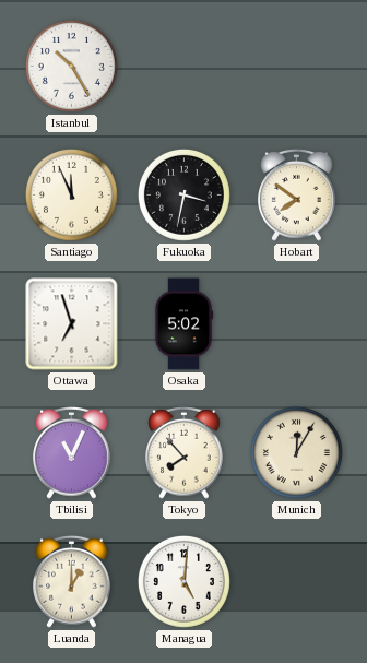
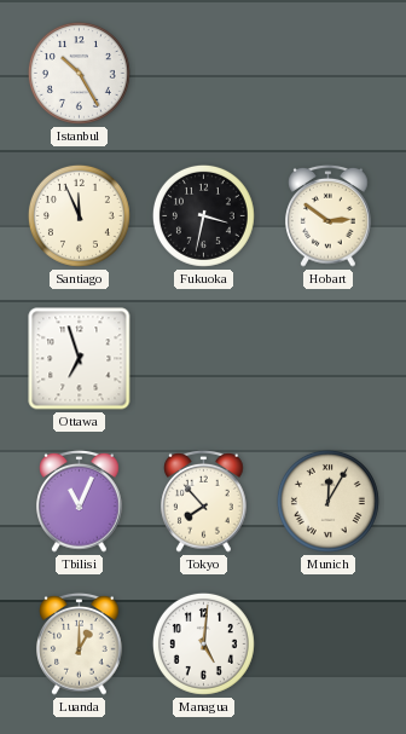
Hobart: 7:51 -> 2:51 (329, 215)
Osaka: 5:02 -> none (183, 324)
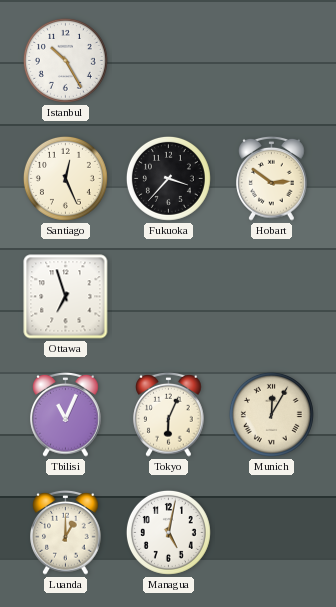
Santiago: 11:56 -> 12:26 (65, 178)
Fukuoka: 3:32 -> 3:37 (168, 178)
Tokyo: 7:53 -> 6:04 (169, 414)
Managua: 5:01 -> 5:02 (168, 532)
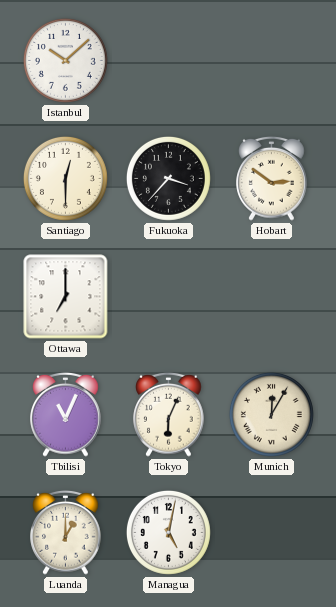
Istanbul: 10:25 -> 10:08 (65, 60)
Santiago: 12:26 -> 12:30 (65, 178)
Ottawa: 6:57 -> 7:00 (66, 297)
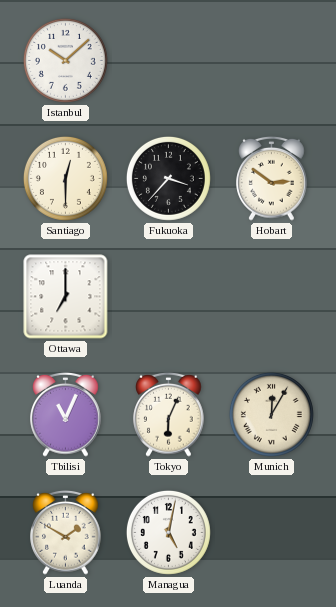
Luanda: 1:00 -> 1:50 (66, 532)
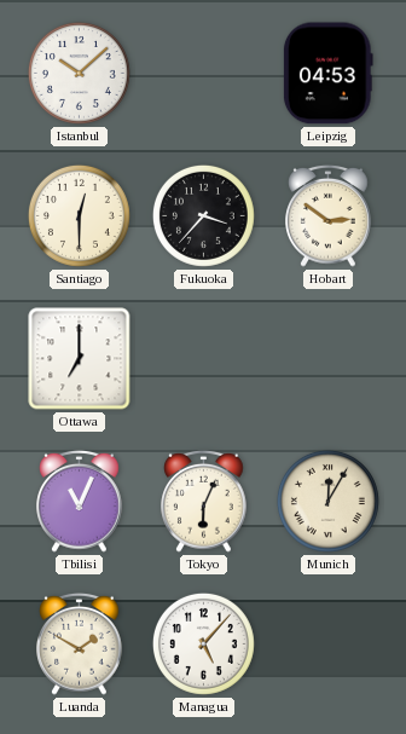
Leipzig: none -> 04:53 (327, 74)
Managua: 5:02 -> 5:07 (203, 643)
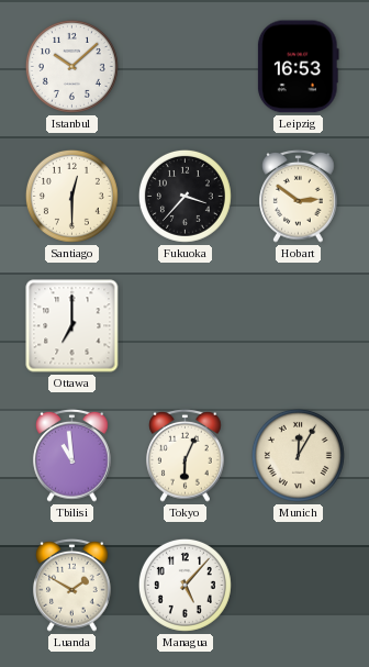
Leipzig: 04:53 -> 16:53 (298, 67)
Tbilisi: 11:04 -> 10:59 (72, 455)
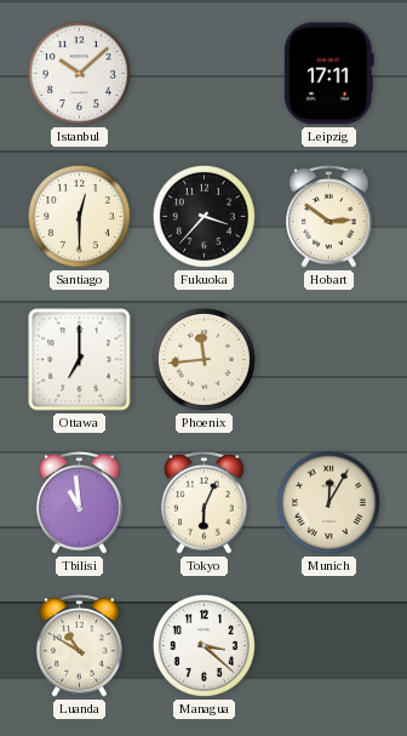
Leipzig: 16:53 -> 17:11 (328, 74)
Phoenix: none -> 11:44 (203, 359)
Luanda: 1:50 -> 10:50 (80, 645)
Managua: 5:07 -> 3:22 (203, 645)
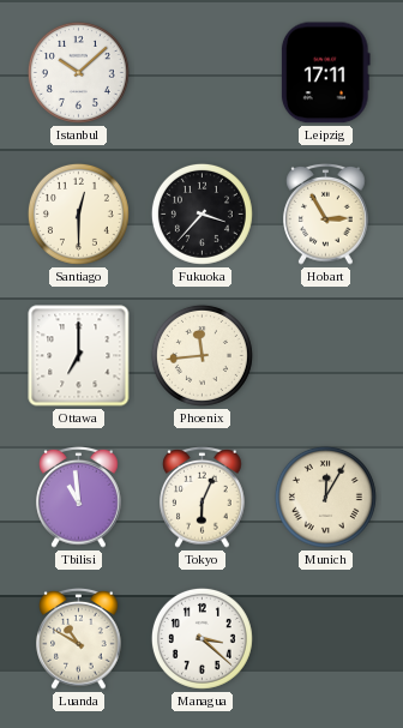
Hobart: 2:51 -> 2:55 (326, 213)
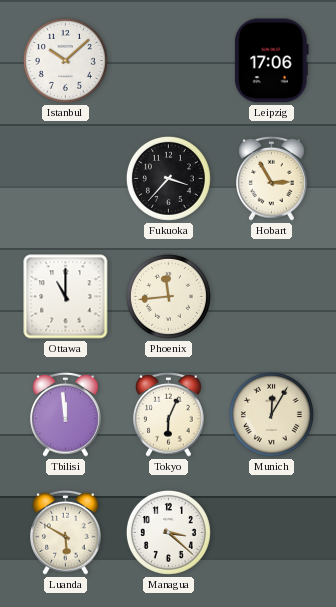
Leipzig: 17:11 -> 17:06 (271, 61)
Santiago: 12:30 -> none (78, 213)
Ottawa: 7:00 -> 11:00 (66, 297)
Tbilisi: 10:59 -> 11:59 (66, 414)
Luanda: 10:50 -> 5:50 (66, 532)
